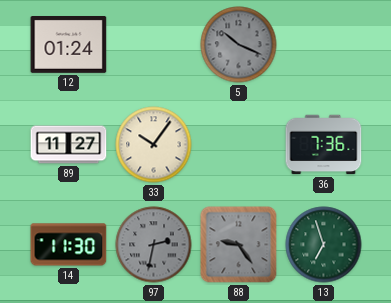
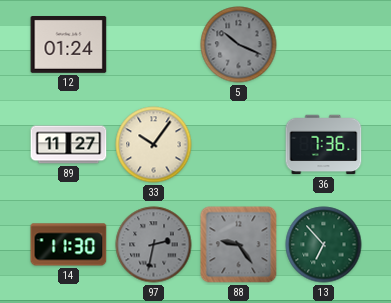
13: 6:57 -> 6:53 (324, 245)
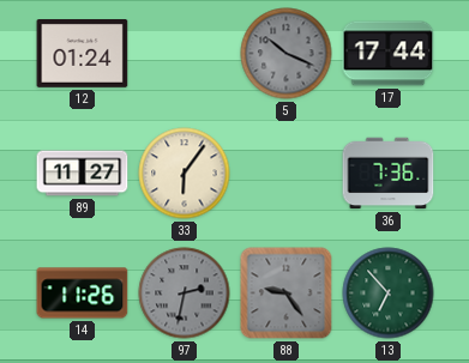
17: none -> 17:44 (389, 54)
33: 10:06 -> 6:06 (185, 174)
14: 11:30 -> 11:26 (83, 294)
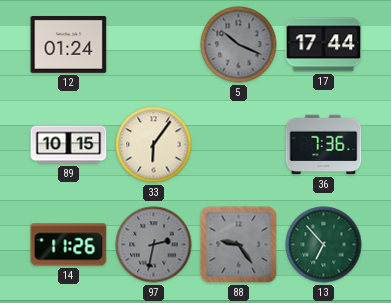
89: 11:27 -> 10:15 (69, 145)
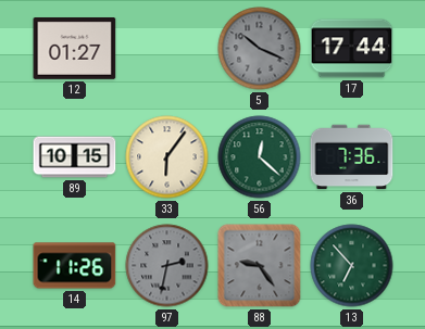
12: 01:24 -> 01:27 (75, 49)
56: none -> 12:22 (260, 157)
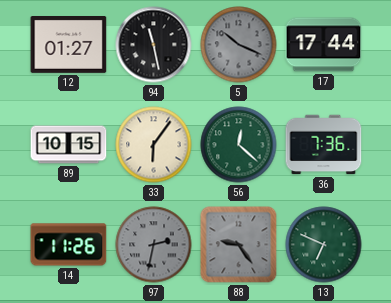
94: none -> 11:28 (154, 45)
13: 6:53 -> 6:49 (324, 245)
